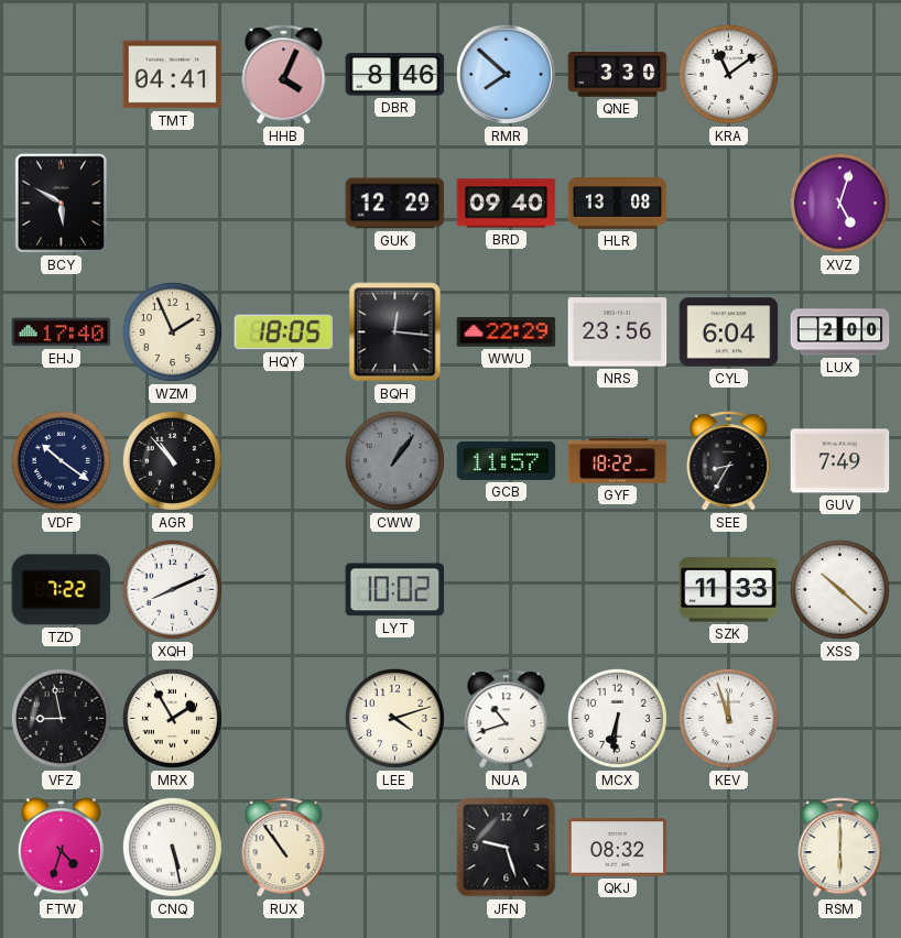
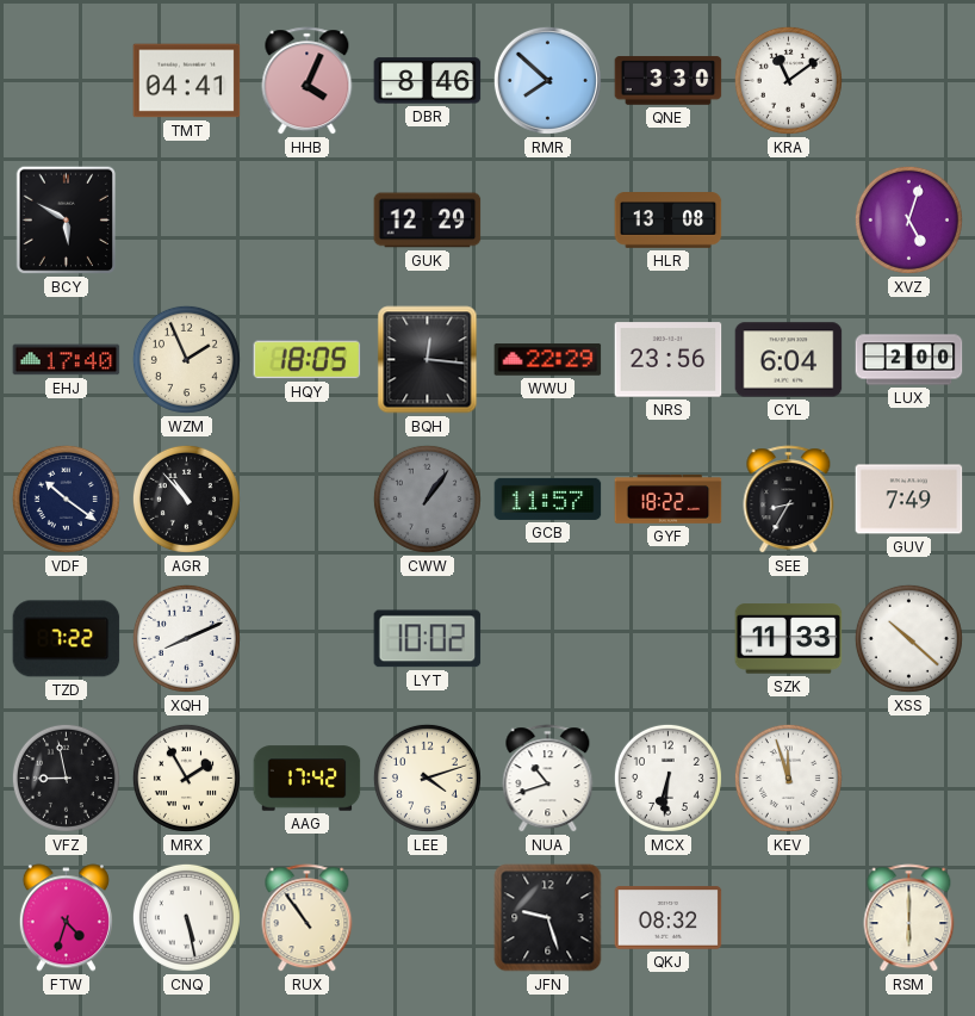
BRD: 09:40 -> none (507, 204)
AAG: none -> 17:42 (308, 779)
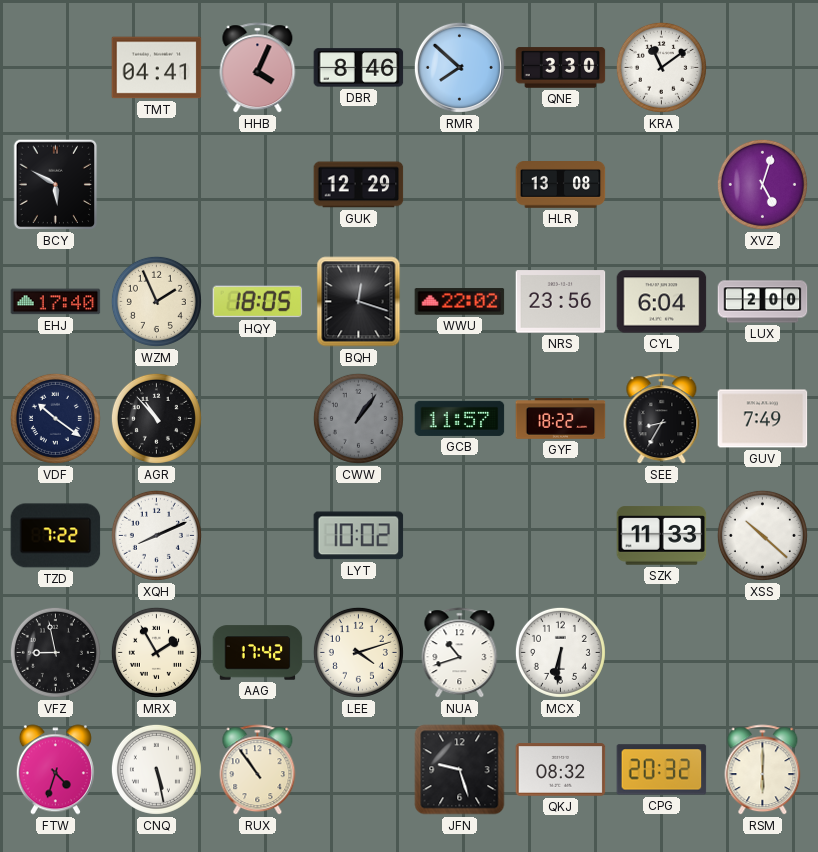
BQH: 12:16 -> 12:18 (359, 302)
WWU: 22:29 -> 22:02 (460, 302)
KEV: 11:57 -> none (788, 778)
CPG: none -> 20:32 (662, 770)
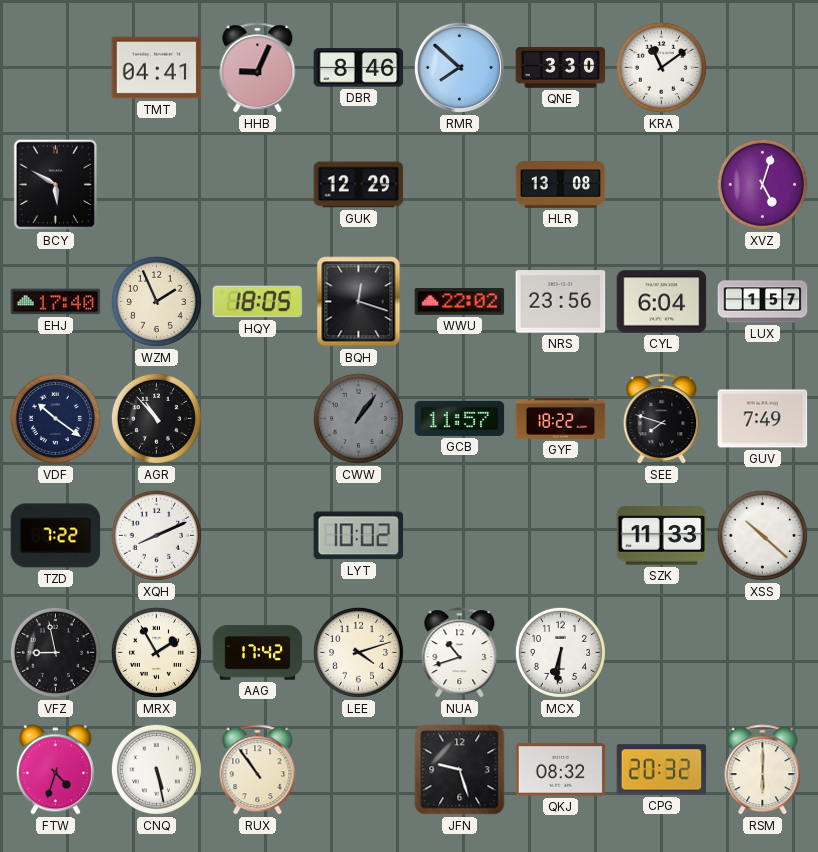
HHB: 4:04 -> 9:04 (258, 68)
LUX: 2:00 -> 1:57 (763, 302)
SEE: 8:35 -> 7:48 (662, 419)
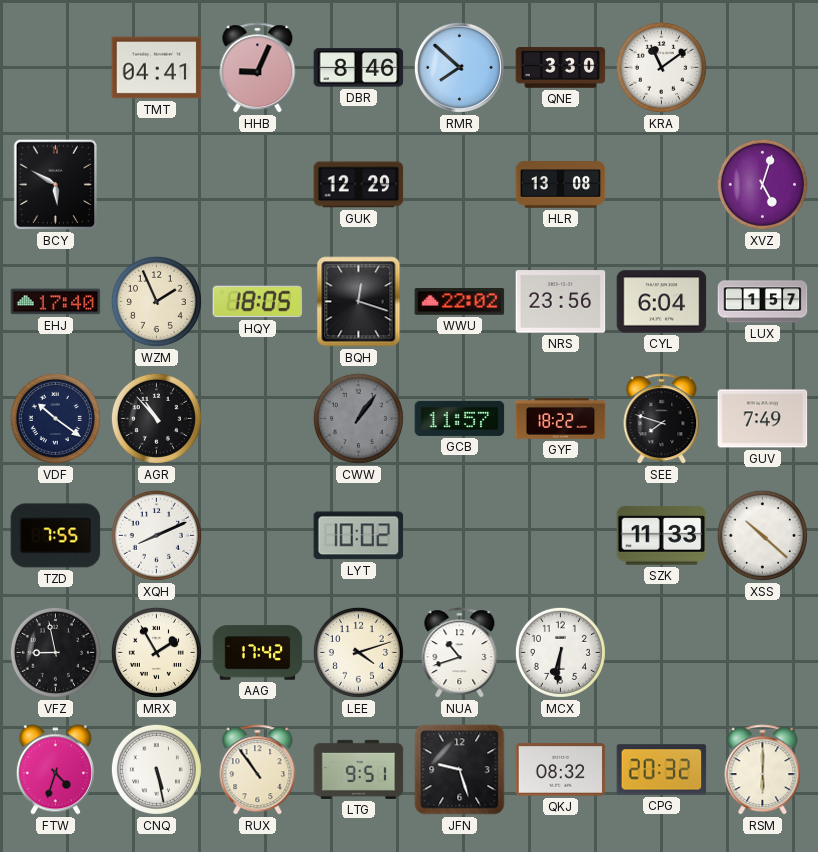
TZD: 7:22 -> 7:55 (56, 536)
LTG: none -> 9:51 (359, 769)
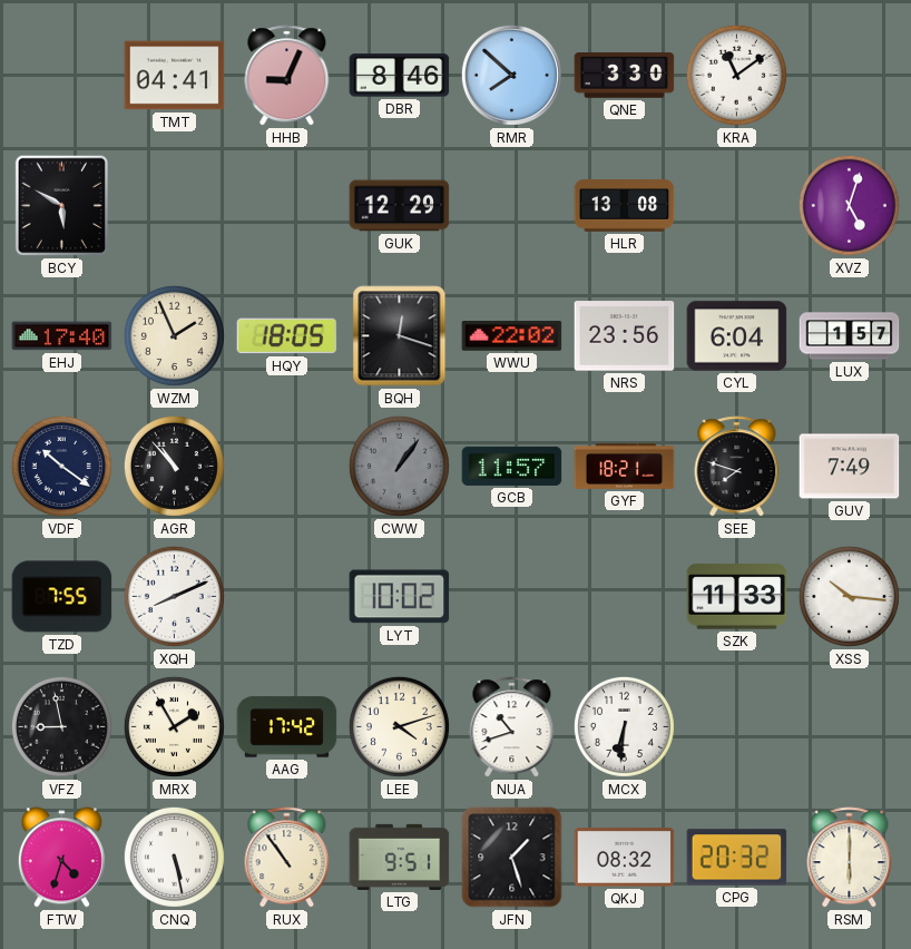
GYF: 18:22 -> 18:21 (625, 467)
XSS: 10:22 -> 10:16 (849, 596)
JFN: 9:27 -> 1:27 (512, 858)
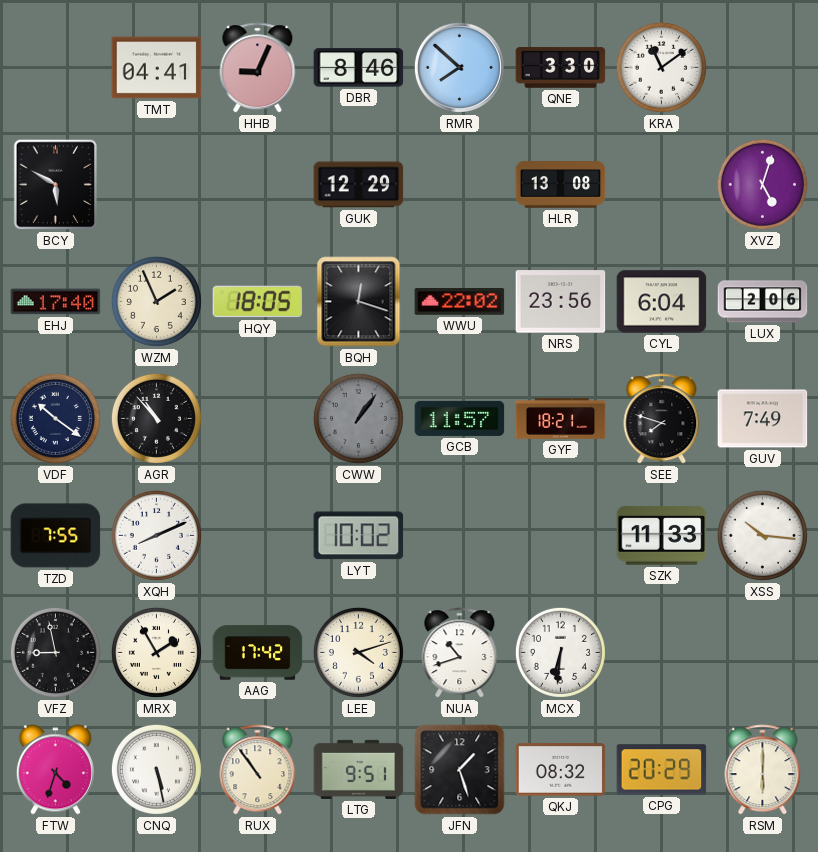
LUX: 1:57 -> 2:06 (763, 302)
CPG: 20:32 -> 20:29 (662, 770)
